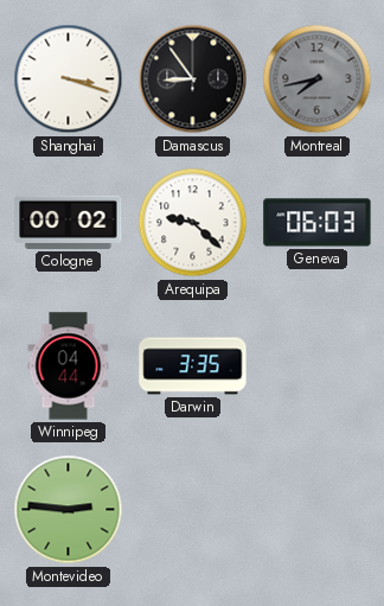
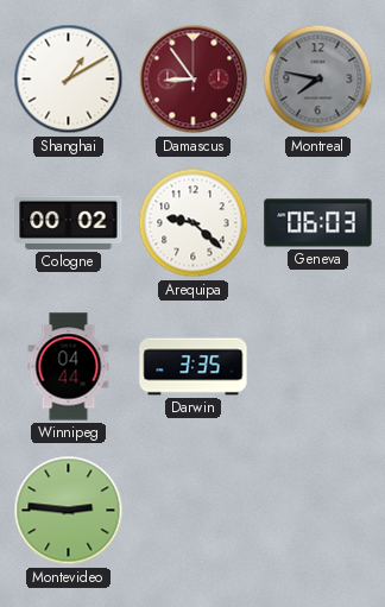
Shanghai: 3:18 -> 1:10 (69, 80)
Damascus dial: black -> burgundy (194, 80)
Montreal: 7:43 -> 7:47 (318, 80)
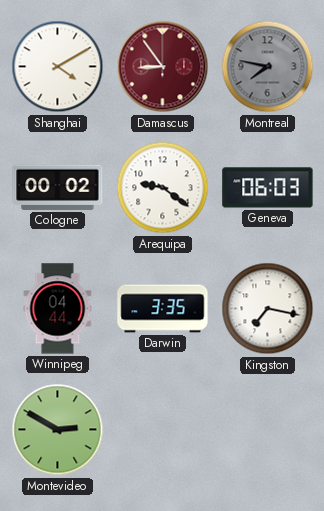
Shanghai: 1:10 -> 4:10 (58, 67)
Arequipa: 9:22 -> 9:21 (163, 188)
Kingston: none -> 7:17 (268, 309)
Montevideo: 2:46 -> 2:50 (58, 430)
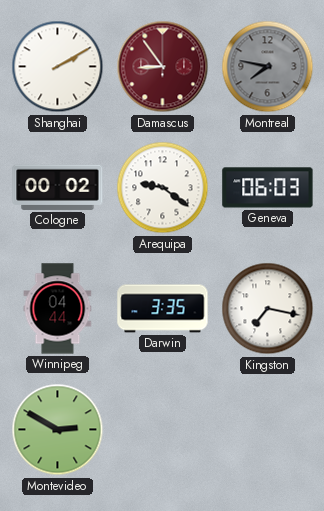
Shanghai: 4:10 -> 2:10 (58, 67)
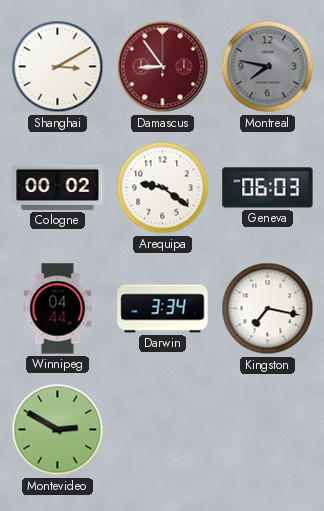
Shanghai: 2:10 -> 3:10 (58, 67)
Darwin: 3:35 -> 3:34 (163, 309)
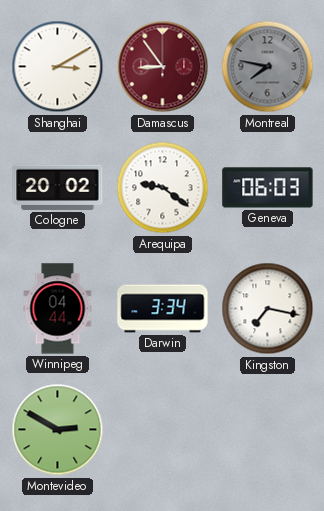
Cologne: 00:02 -> 20:02 (58, 187)
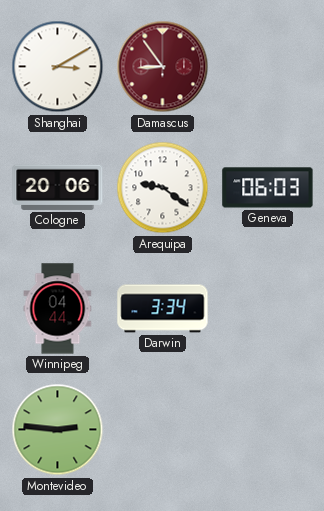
Montreal: 7:47 -> none (268, 67)
Cologne: 20:02 -> 20:06 (58, 187)
Kingston: 7:17 -> none (268, 309)
Montevideo: 2:50 -> 2:46 (58, 430)
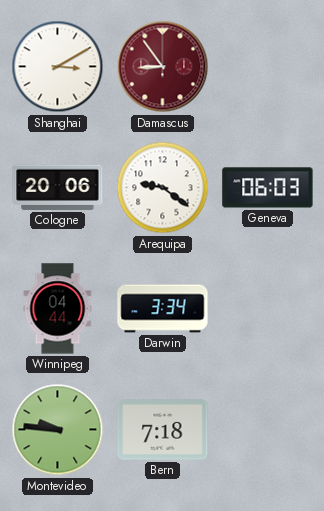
Montevideo: 2:46 -> 9:46 (58, 430)
Bern: none -> 7:18 (163, 430)
